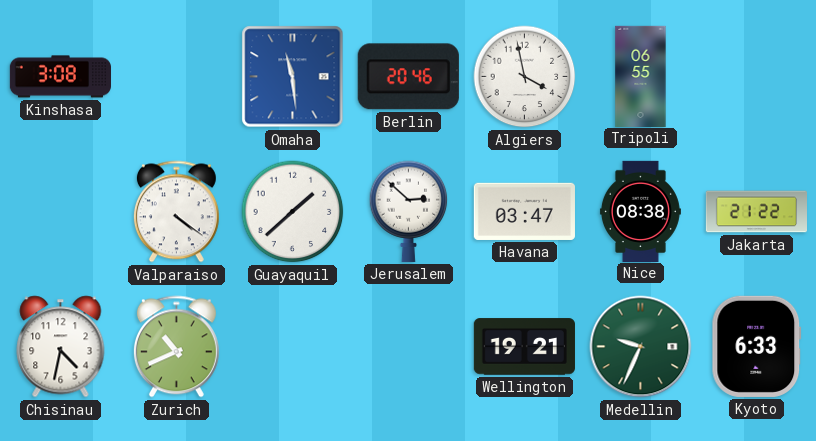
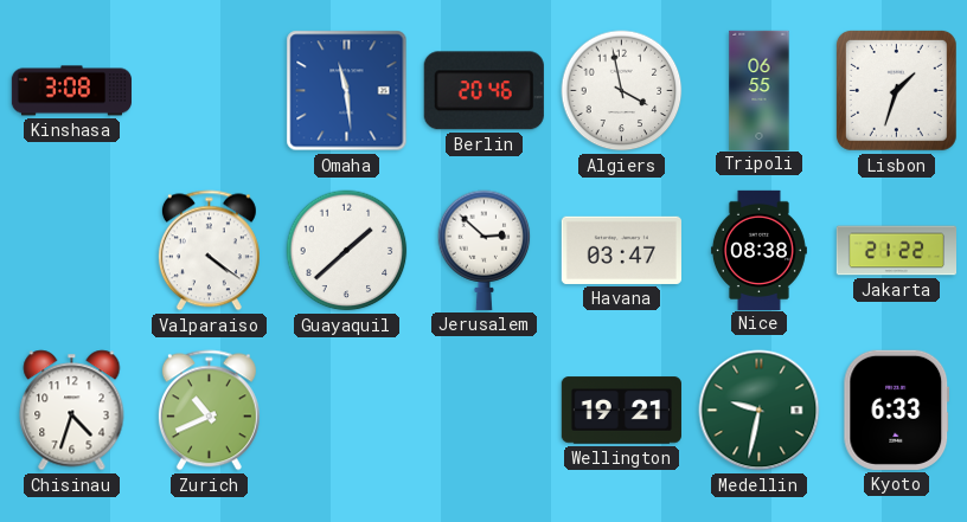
Lisbon: none -> 1:33 (896, 90)
Chisinau: 4:32 -> 4:33 (72, 411)
Medellin: 9:34 -> 9:32 (760, 411)
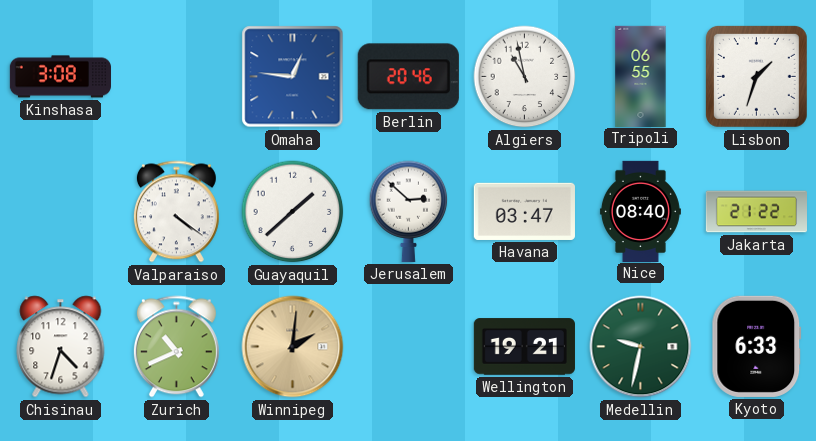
Omaha: 11:29 -> 12:46 (293, 77)
Algiers: 3:58 -> 10:58 (525, 77)
Nice: 08:38 -> 08:40 (640, 211)
Winnipeg: none -> 2:01 (293, 347)
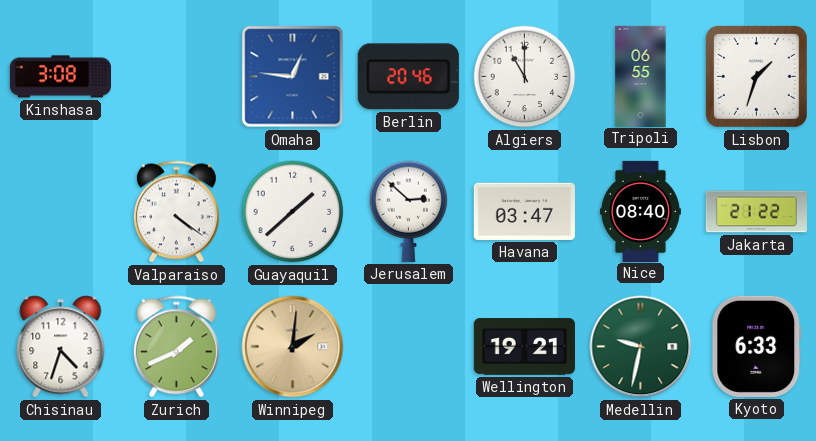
Algiers: 10:58 -> 11:00 (525, 77)
Zurich: 10:41 -> 1:41 (176, 347)
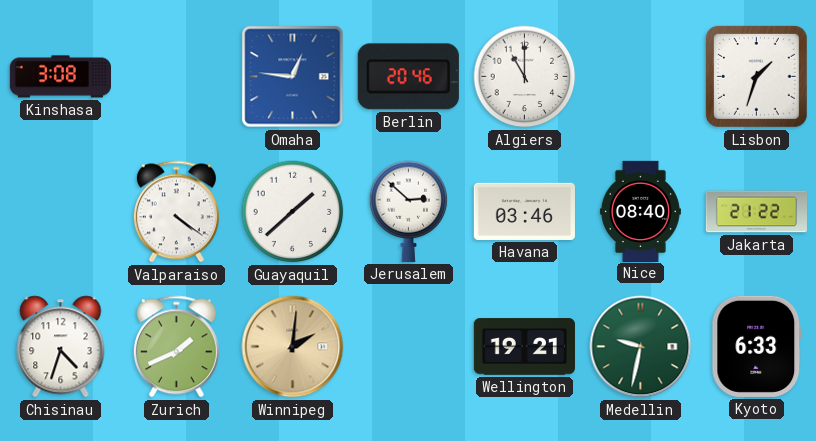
Tripoli: 06:55 -> none (641, 76)
Havana: 03:47 -> 03:46 (524, 211)
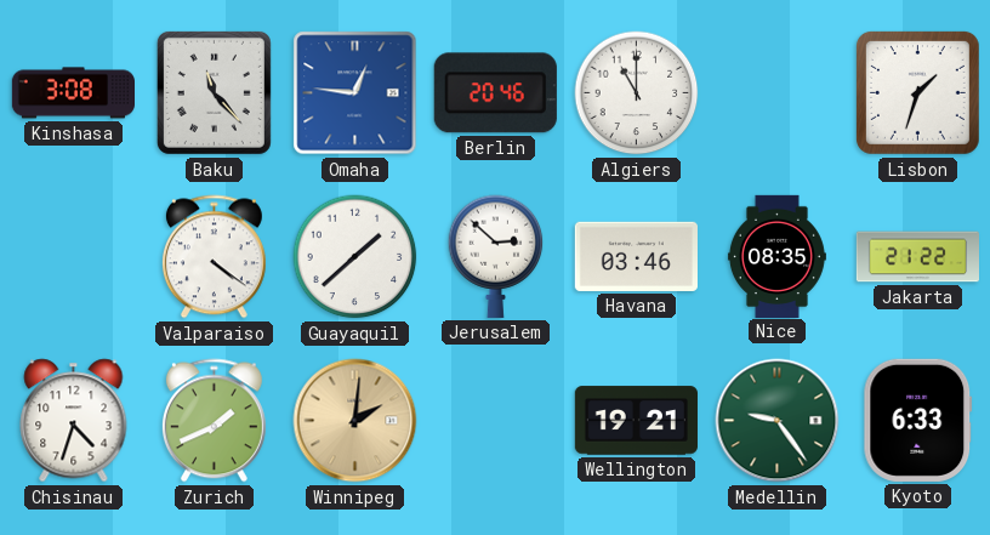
Baku: none -> 11:23 (214, 92)
Nice: 08:40 -> 08:35 (776, 256)
Medellin: 9:32 -> 9:24 (778, 421)
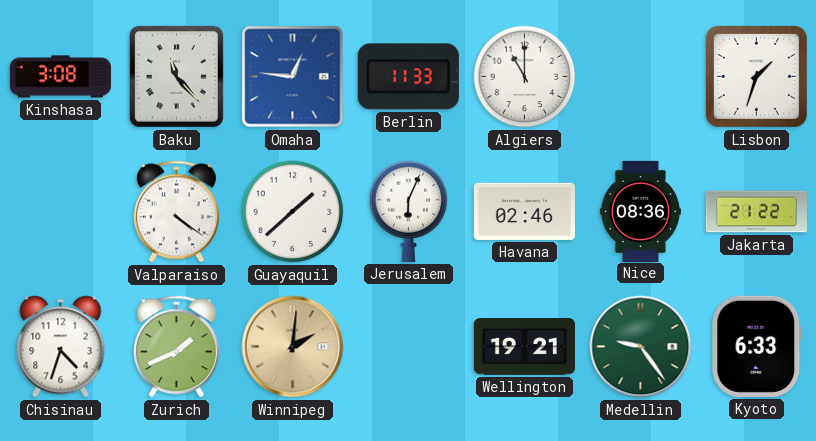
Berlin: 20:46 -> 11:33 (408, 77)
Jerusalem: 2:52 -> 6:04 (409, 211)
Havana: 03:46 -> 02:46 (524, 211)
Nice: 08:35 -> 08:36 (640, 211)
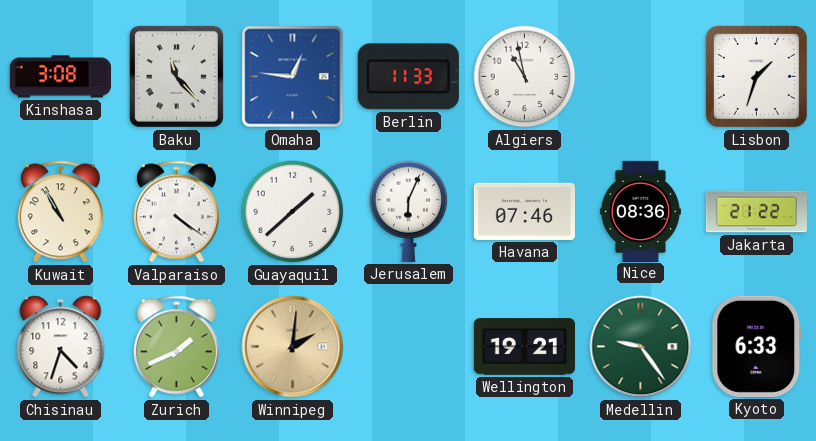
Algiers: 11:00 -> 10:58 (525, 77)
Kuwait: none -> 10:55 (60, 212)
Havana: 02:46 -> 07:46 (524, 211)
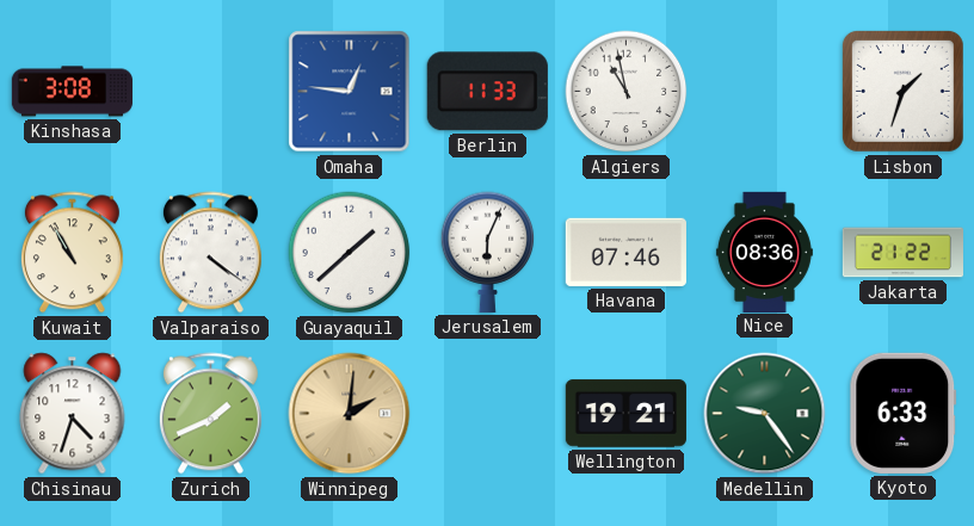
Baku: 11:23 -> none (176, 76)
